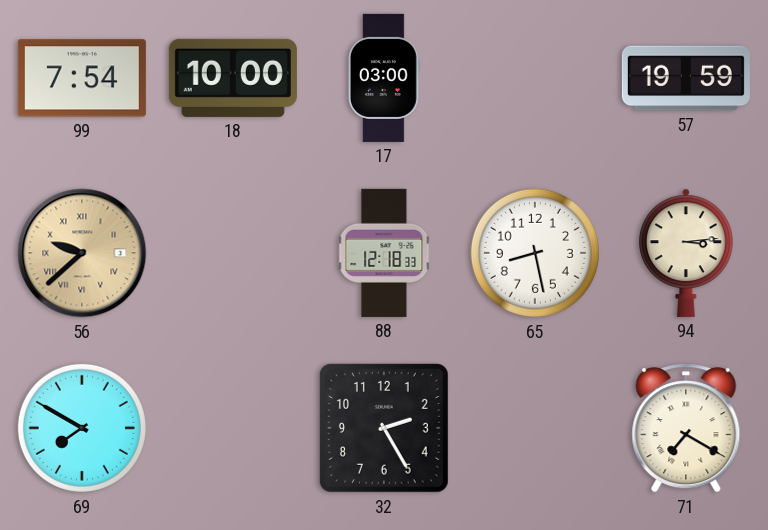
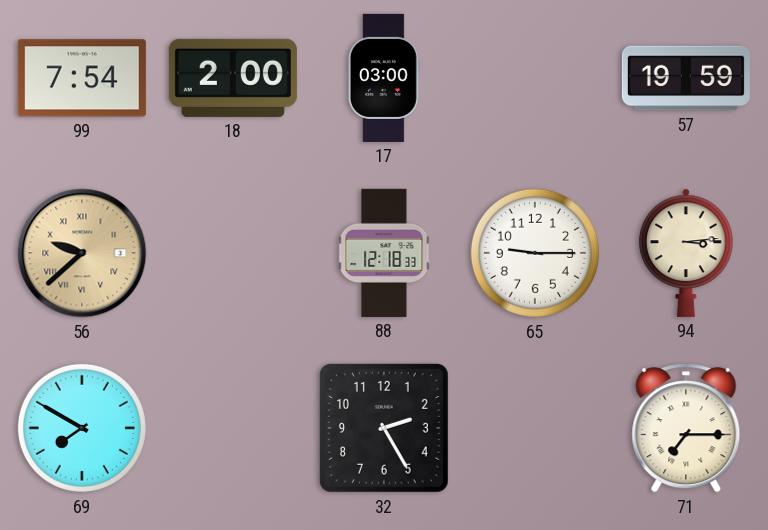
18: 10:00 -> 2:00 (233, 78)
65: 8:28 -> 9:15 (535, 253)
71: 7:20 -> 7:15 (686, 428)
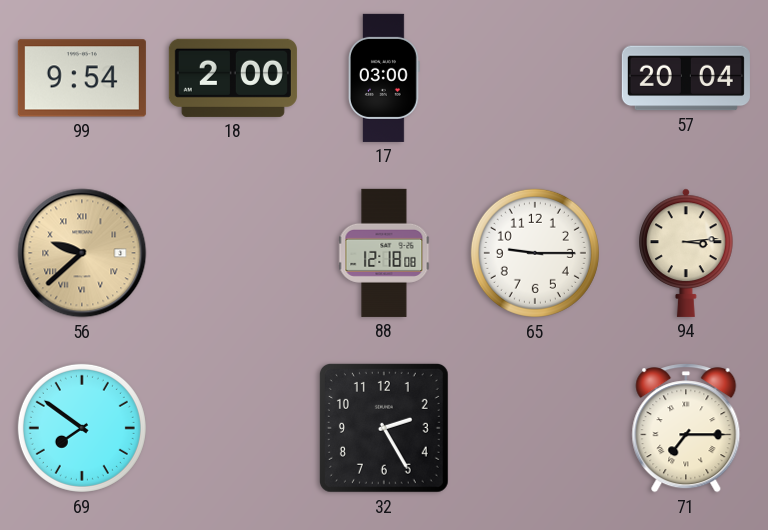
99: 7:54 -> 9:54 (82, 78)
57: 19:59 -> 20:04 (686, 78)
88: 12:18:33 -> 12:18:08 (384, 253)
69: 7:50 -> 7:51 (82, 428)
